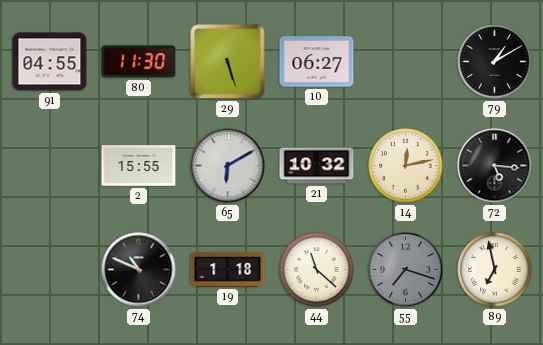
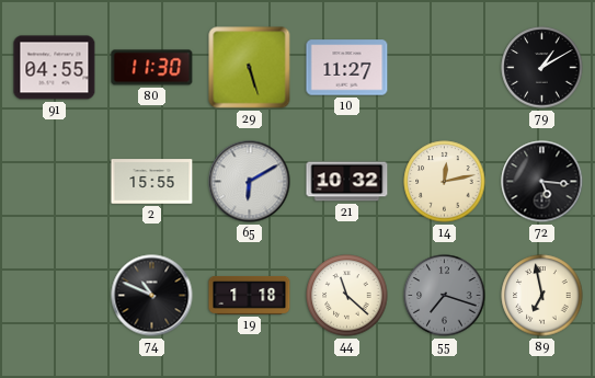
10: 06:27 -> 11:27 (347, 68)
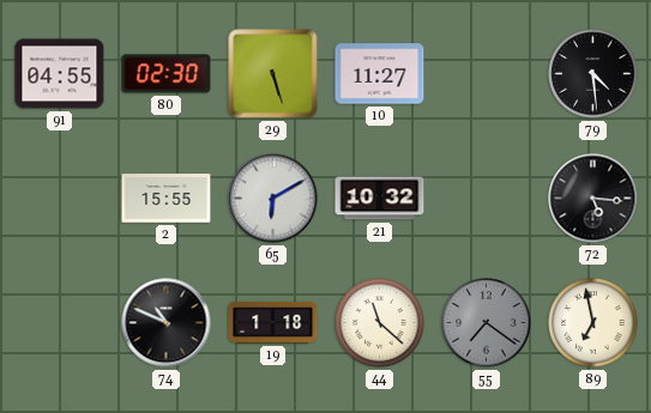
80: 11:30 -> 02:30 (167, 74)
79: 1:10 -> 4:29 (593, 74)
14: 12:13 -> none (445, 182)
55: 7:18 -> 7:21 (487, 323)
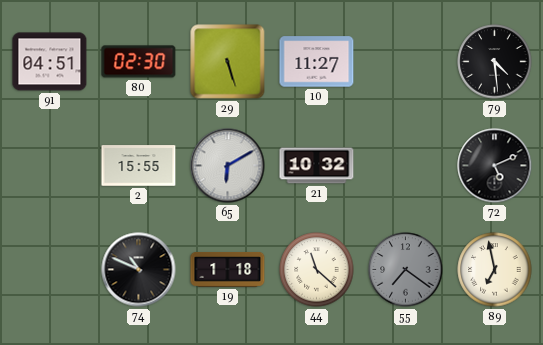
91: 04:55 -> 04:51 (50, 62)
72: 5:16 -> 5:11 (495, 166)
